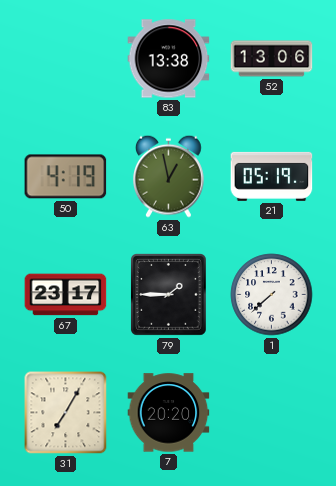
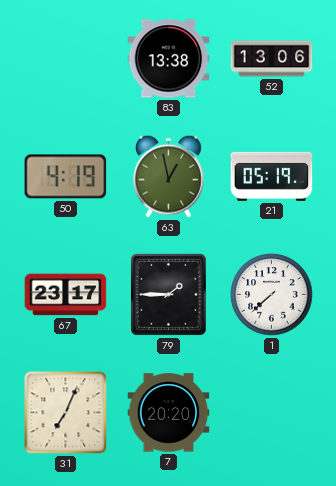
31: 7:05 -> 7:04 (66, 413)
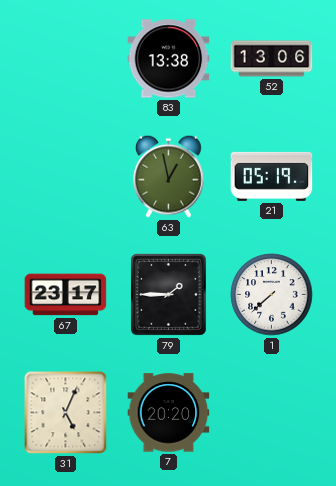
50: 4:19 -> none (66, 177)
31: 7:04 -> 5:04 (66, 413)
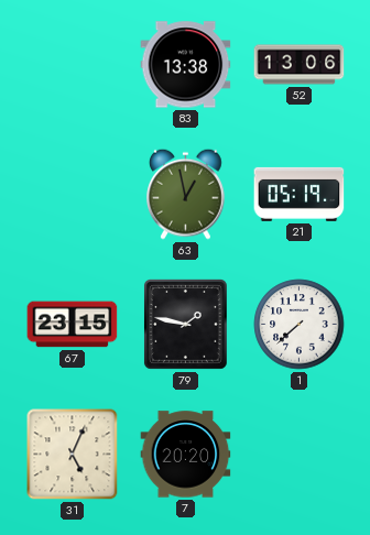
67: 23:17 -> 23:15 (73, 325)
79: 1:45 -> 1:47 (186, 325)
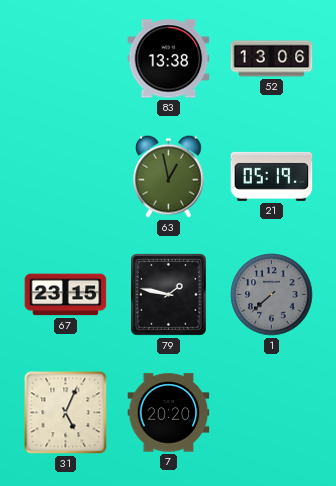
1 dial: white -> grey (272, 295)
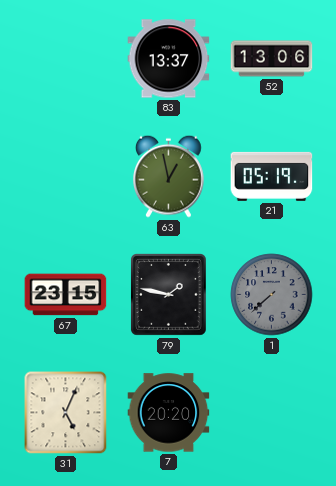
83: 13:38 -> 13:37 (169, 59)
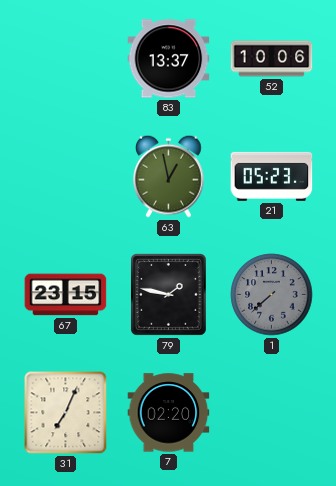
52: 13:06 -> 10:06 (272, 59)
21: 05:19 -> 05:23 (272, 176)
31: 5:04 -> 7:04 (66, 413)
7: 20:20 -> 02:20 (169, 413)
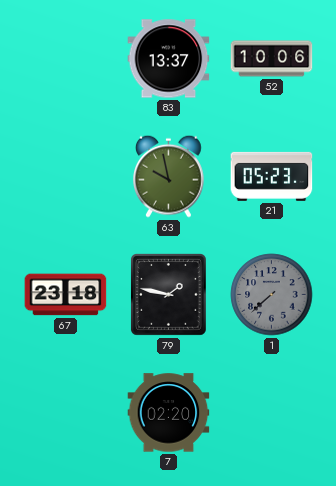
63: 12:58 -> 9:58 (169, 176)
67: 23:15 -> 23:18 (66, 295)
31: 7:04 -> none (66, 413)
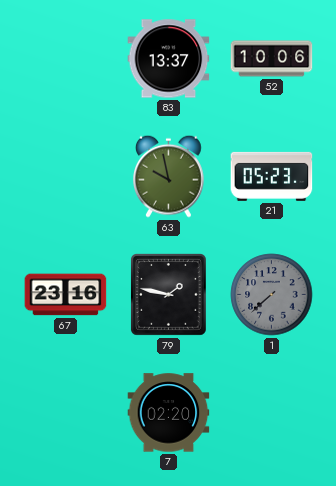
67: 23:18 -> 23:16 (66, 295)
